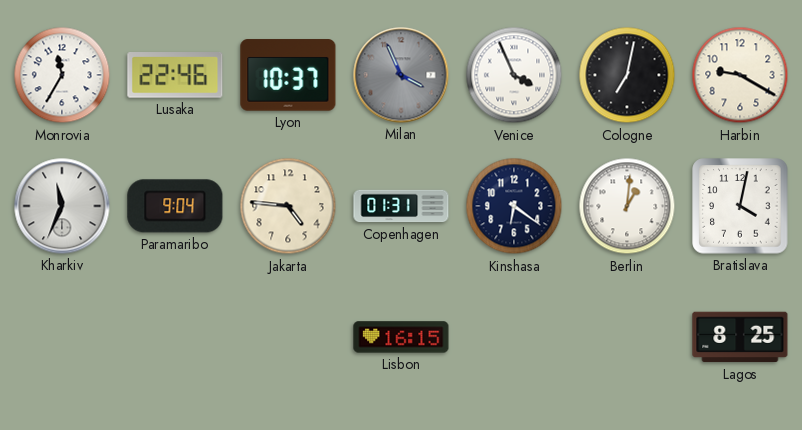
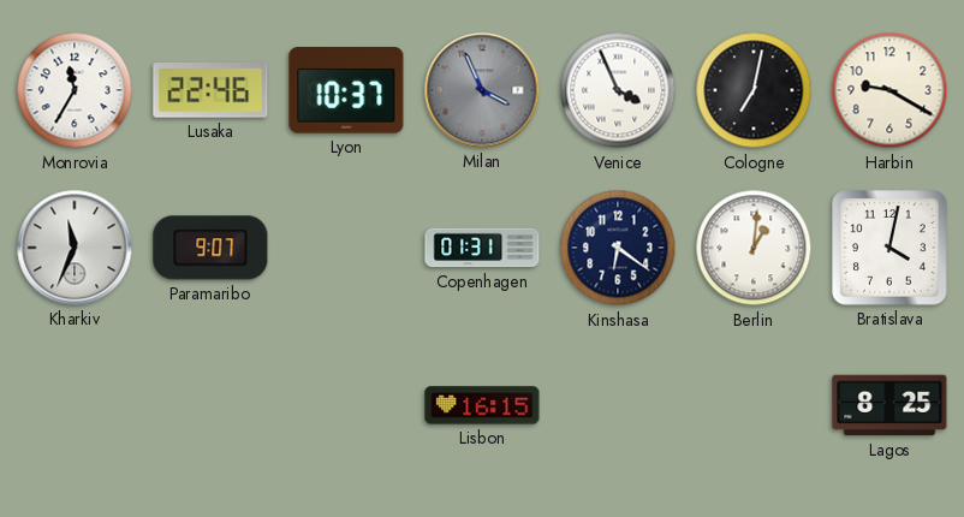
Paramaribo: 9:04 -> 9:07 (210, 248)
Jakarta: 4:46 -> none (288, 206)
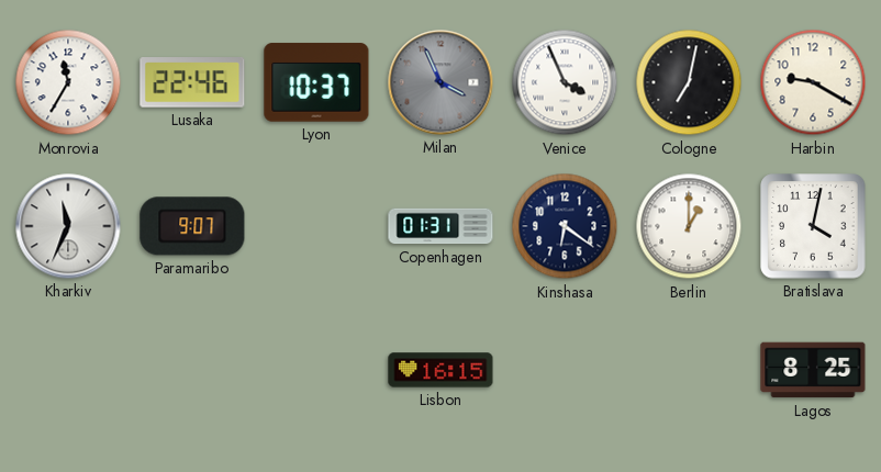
Berlin: 1:01 -> 1:00 (689, 226)
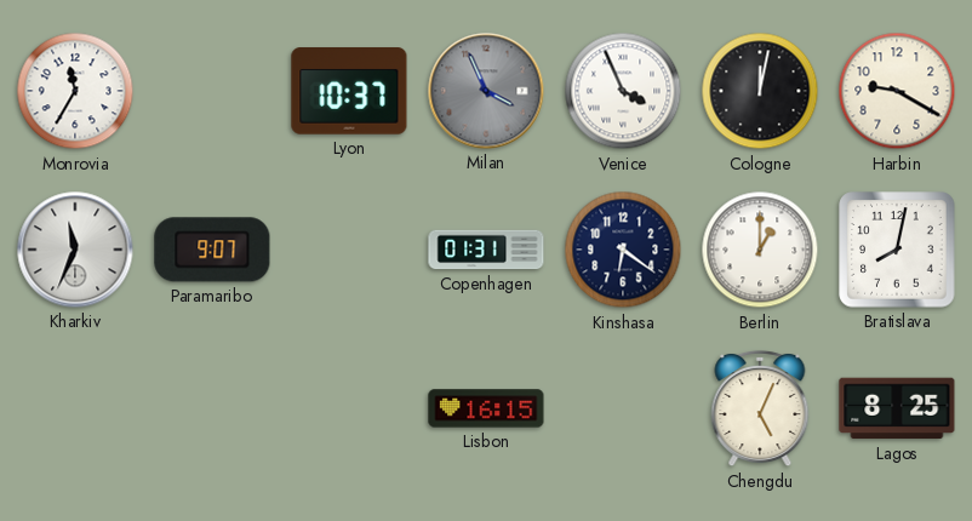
Lusaka: 22:46 -> none (192, 83)
Cologne: 7:02 -> 12:02 (760, 91)
Bratislava: 4:02 -> 8:02 (897, 250)
Chengdu: none -> 5:04 (760, 408)
